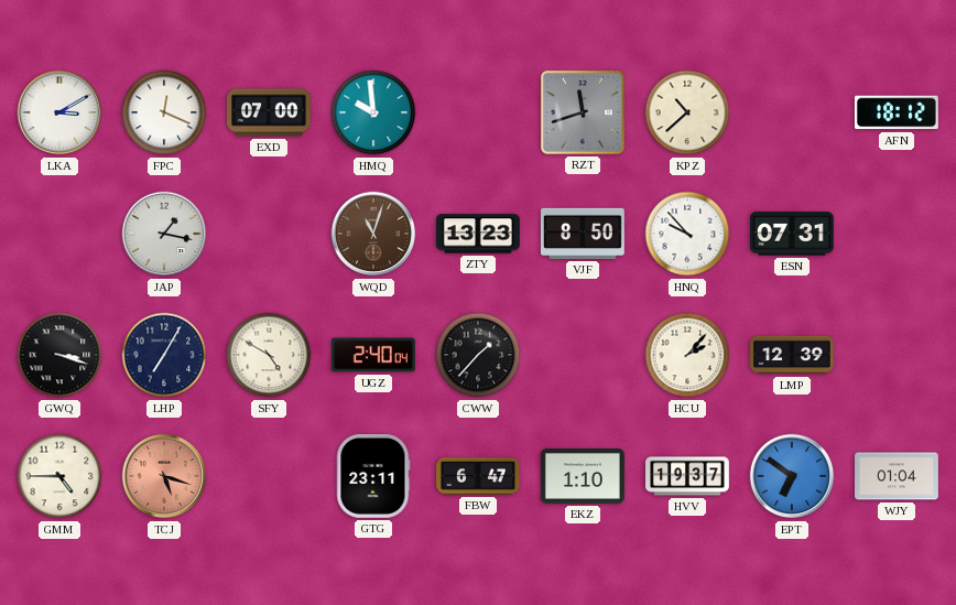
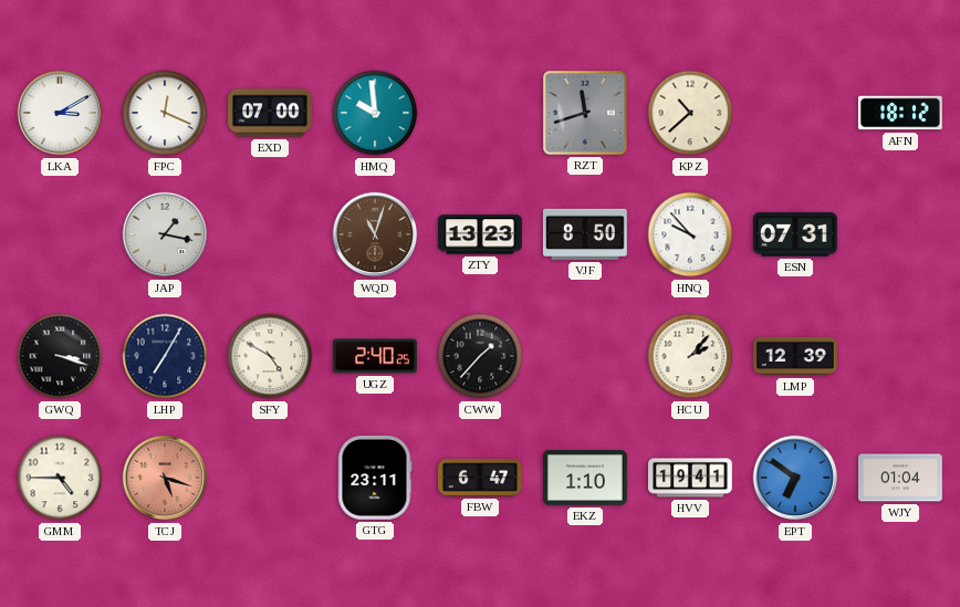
UGZ: 2:40:04 -> 2:40:25 (375, 356)
HVV: 19:37 -> 19:41 (691, 478)
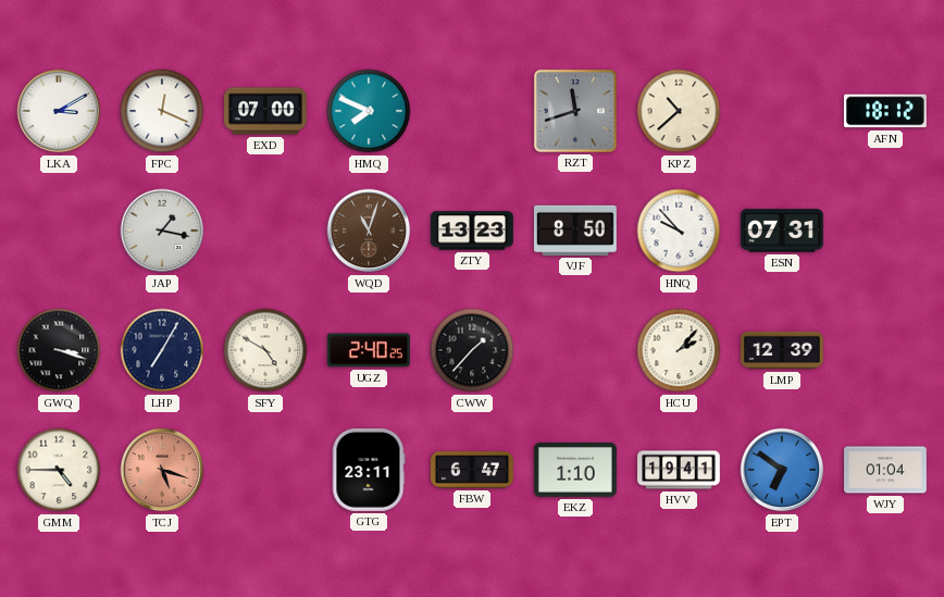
HMQ: 9:59 -> 7:49 (369, 111)
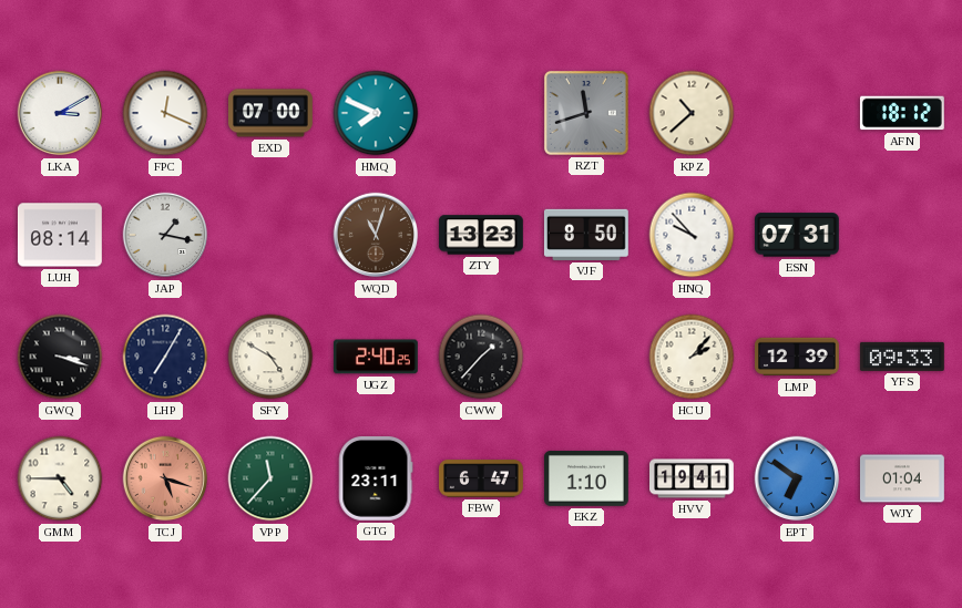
LUH: none -> 08:14 (61, 235)
YFS: none -> 09:33 (902, 357)
VPP: none -> 11:37 (270, 478)
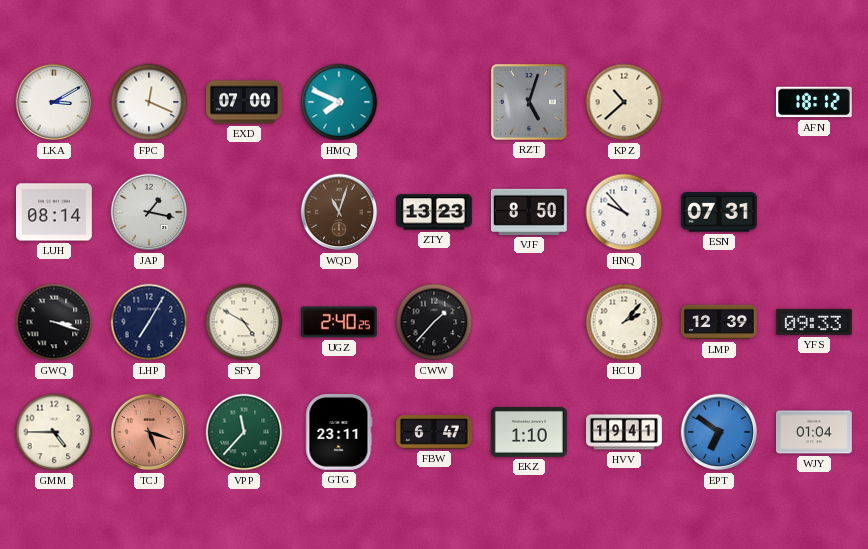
RZT: 11:42 -> 5:03 (529, 102)
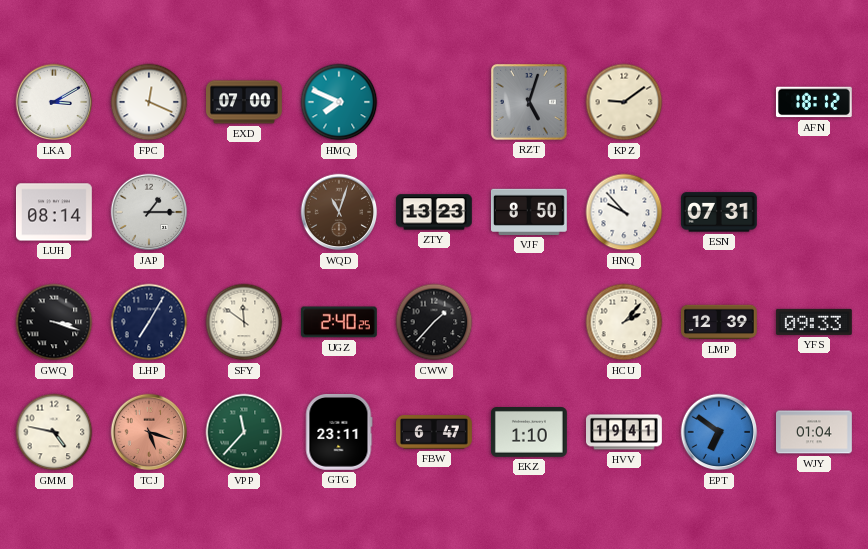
KPZ: 10:38 -> 9:09 (624, 102)
JAP: 1:17 -> 1:15 (149, 212)
SFY: 4:50 -> 11:51 (244, 322)
GMM: 4:45 -> 4:47 (54, 432)
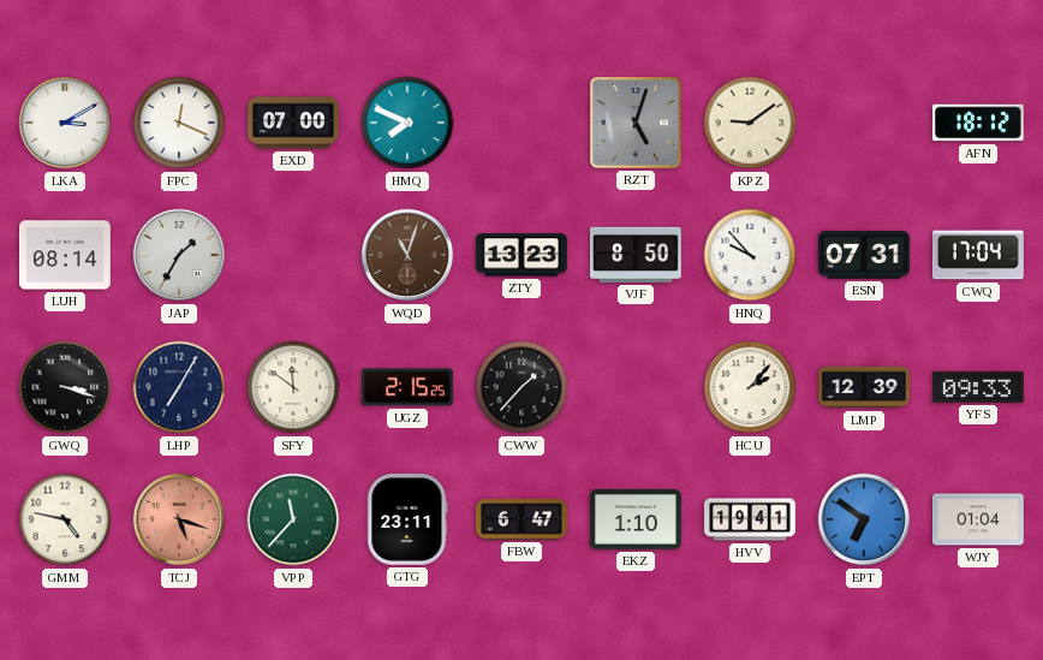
JAP: 1:15 -> 1:35 (179, 255)
CWQ: none -> 17:04 (979, 255)
UGZ: 2:40 -> 2:15 (407, 387)
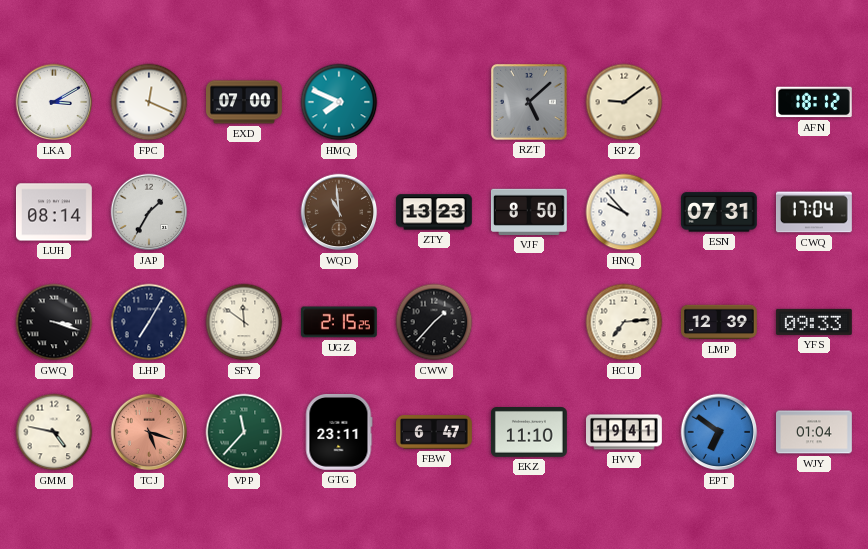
RZT: 5:03 -> 5:08 (529, 102)
WQD: 11:03 -> 10:59 (339, 212)
HCU: 2:07 -> 7:14 (624, 322)
EKZ: 1:10 -> 11:10 (530, 433)
